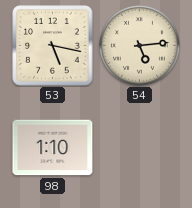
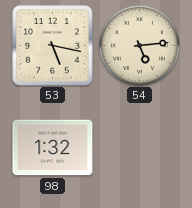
98: 1:10 -> 1:32 (53, 148)
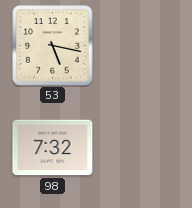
54: 5:14 -> none (139, 45)
98: 1:32 -> 7:32 (53, 148)
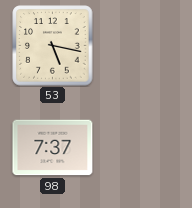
98: 7:32 -> 7:37 (53, 148)
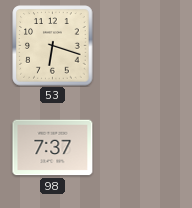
53: 5:17 -> 6:18 (53, 46)
